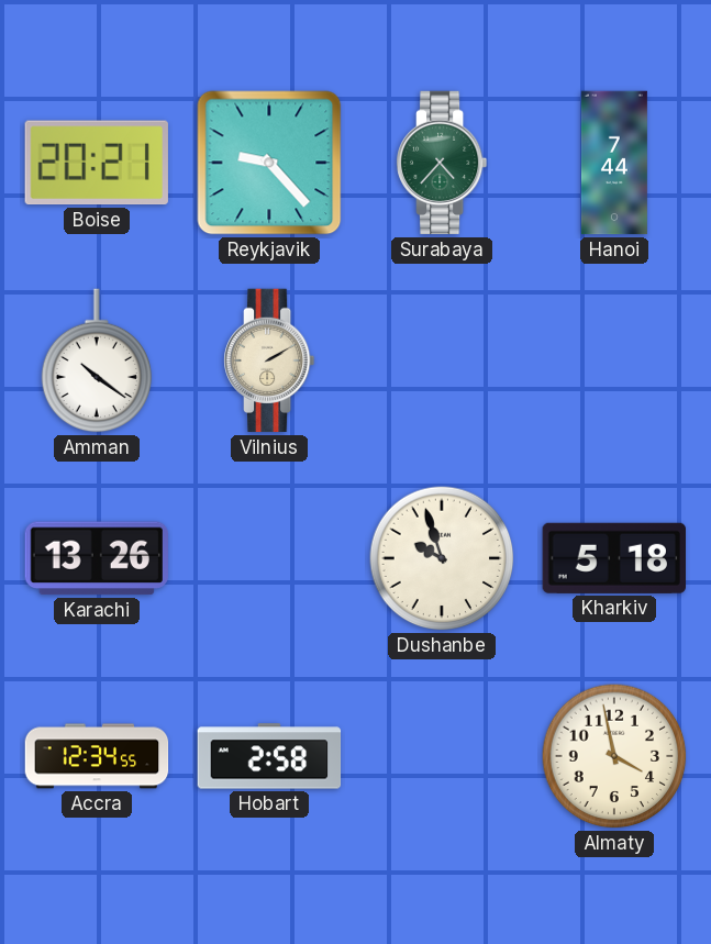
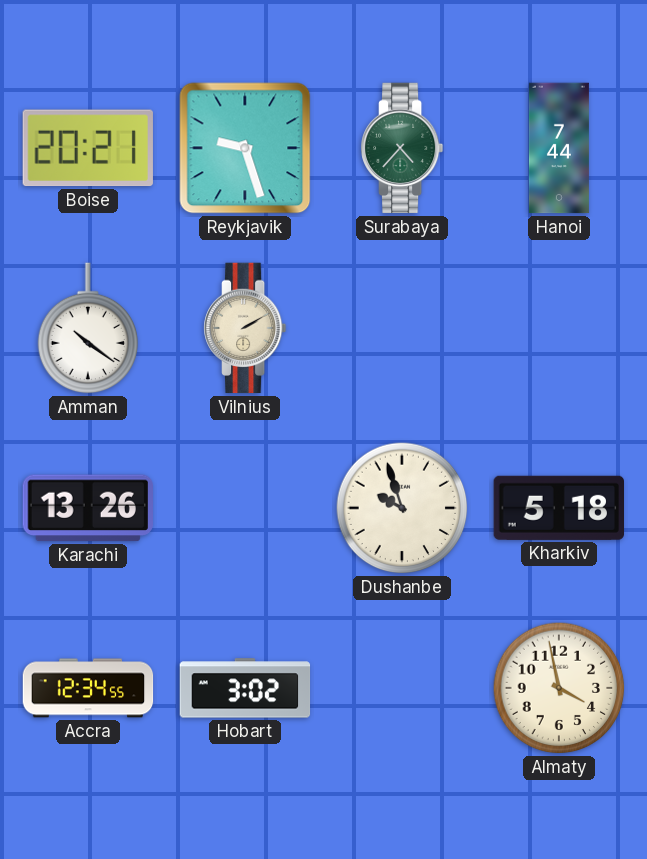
Reykjavik: 9:23 -> 9:27 (245, 148)
Hobart: 2:58 -> 3:02 (245, 688)
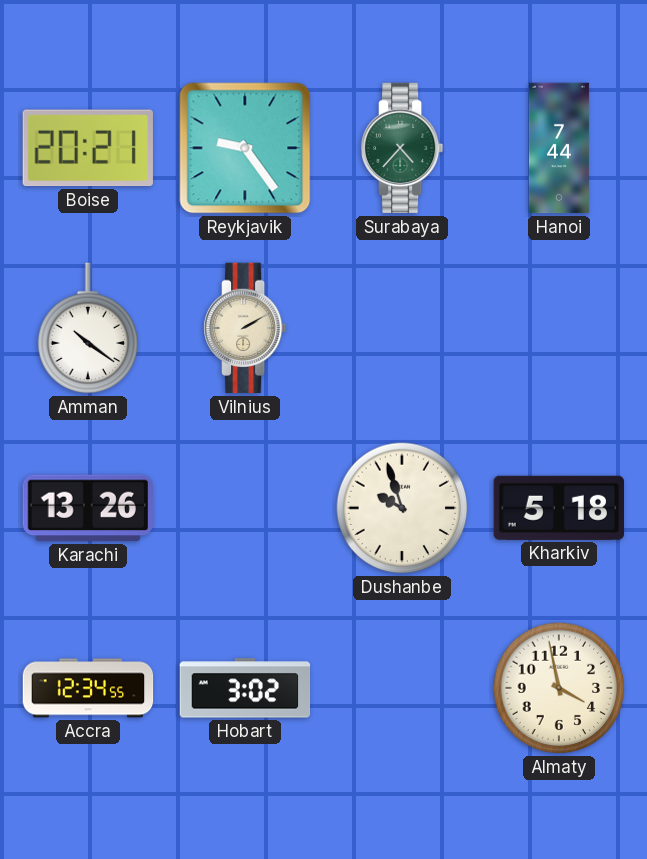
Reykjavik: 9:27 -> 9:24 (245, 148)
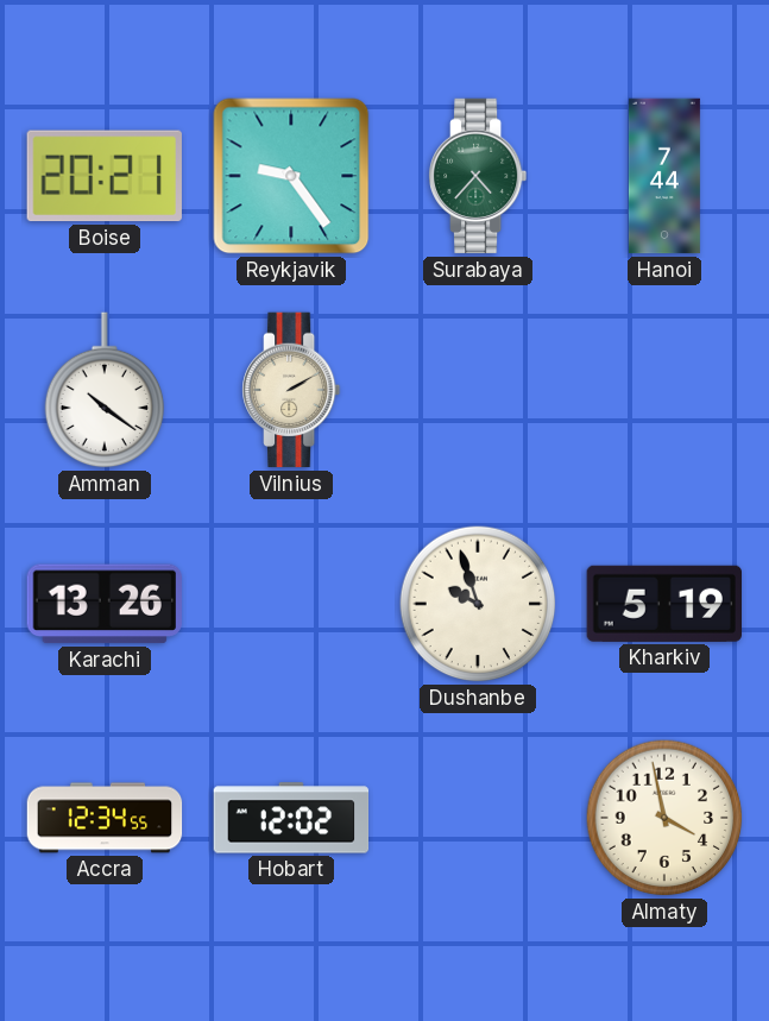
Kharkiv: 5:18 -> 5:19 (663, 604)
Hobart: 3:02 -> 12:02 (291, 818)
